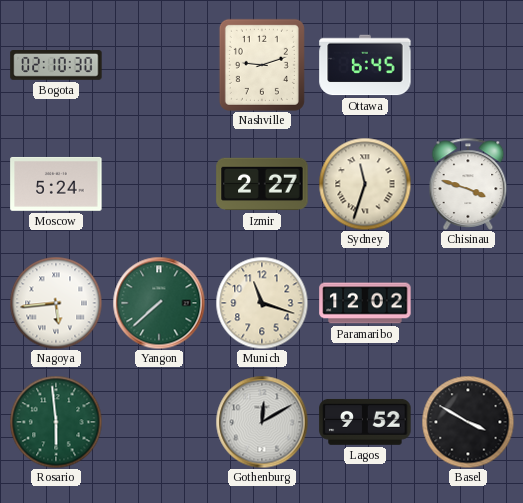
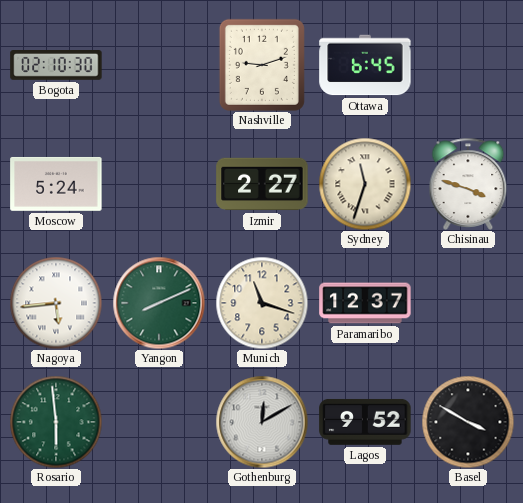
Yangon: 7:38 -> 8:11 (159, 303)
Paramaribo: 12:02 -> 12:37 (365, 303)
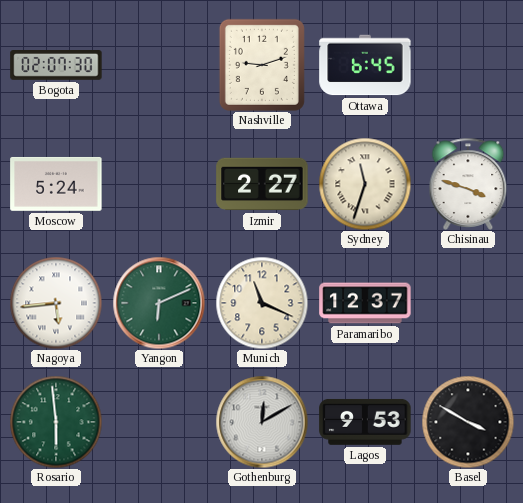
Bogota: 02:10 -> 02:07 (56, 66)
Yangon: 8:11 -> 6:11 (159, 303)
Munich: 11:18 -> 11:19 (262, 303)
Lagos: 9:52 -> 9:53 (365, 422)
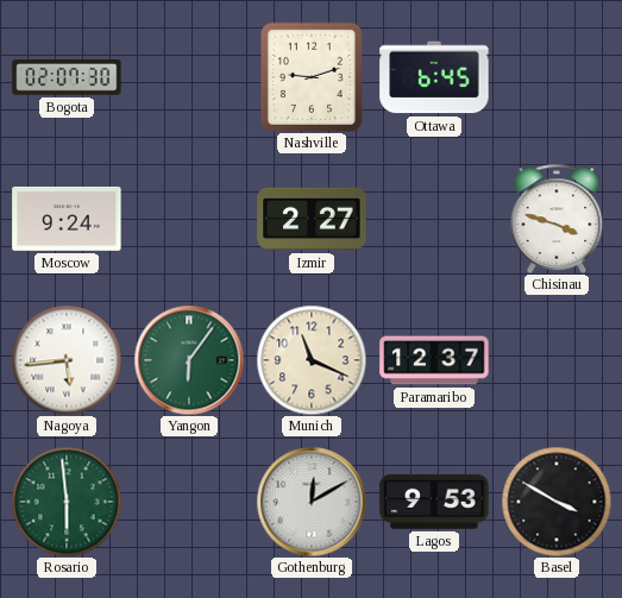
Moscow: 5:24 -> 9:24 (67, 219)
Sydney: 11:33 -> none (365, 184)
Yangon: 6:11 -> 6:06 (189, 360)
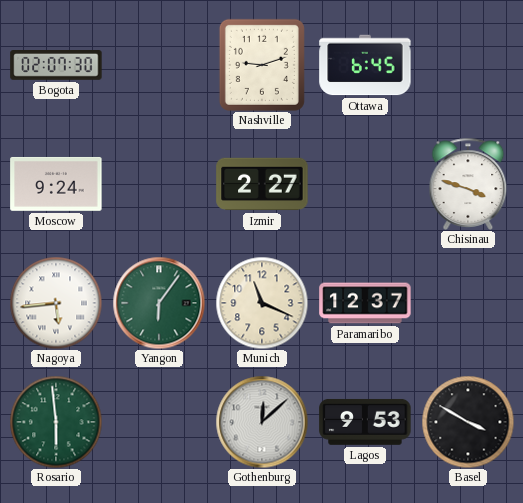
Gothenburg: 12:10 -> 12:08 (262, 422)
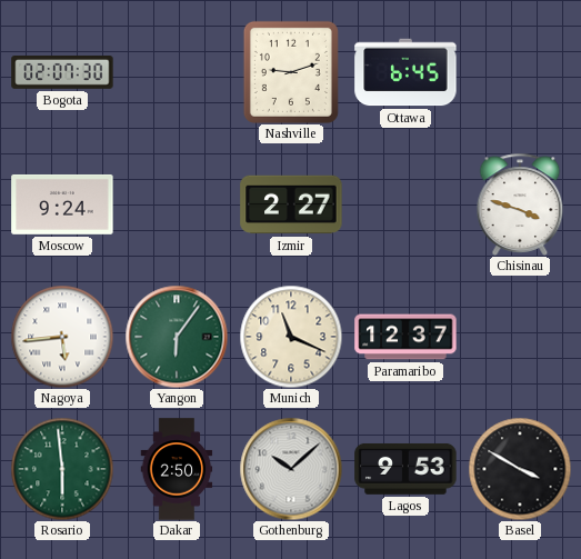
Dakar: none -> 2:50 (177, 469)
Gothenburg: 12:08 -> 10:08 (291, 469)
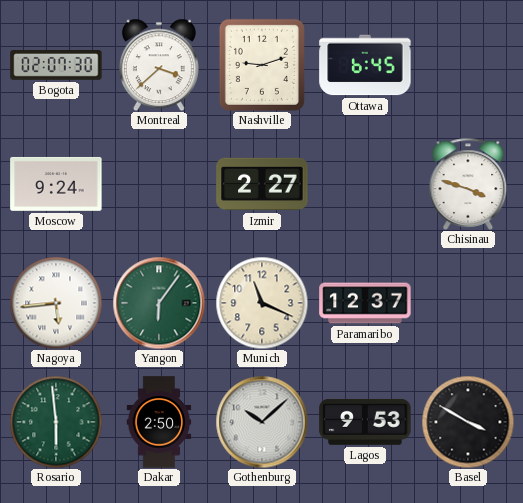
Montreal: none -> 3:38 (159, 65)
